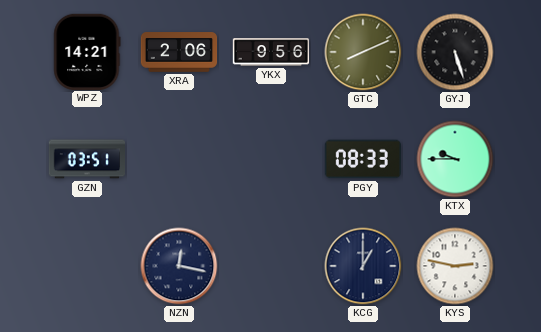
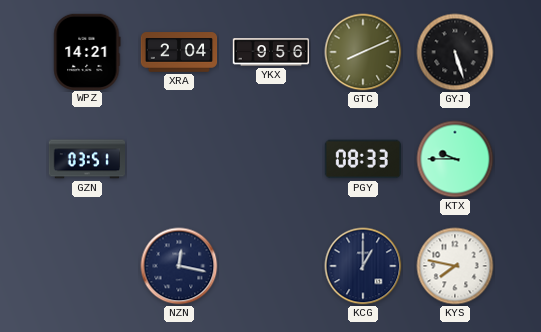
XRA: 2:06 -> 2:04 (179, 52)
KYS: 2:47 -> 7:47 (455, 266)
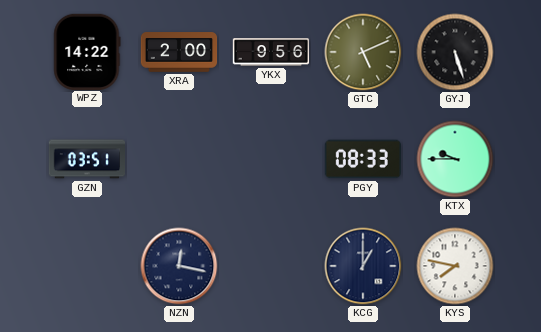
WPZ: 14:21 -> 14:22 (87, 51)
XRA: 2:04 -> 2:00 (179, 52)
GTC: 8:11 -> 5:11 (363, 52)
